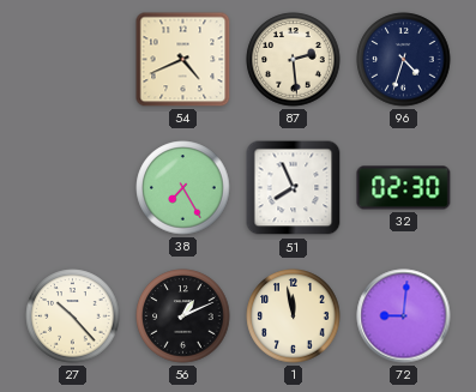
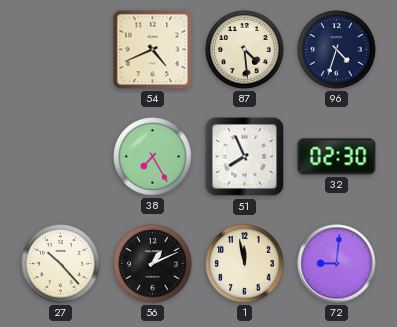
87: 2:29 -> 4:29 (245, 50)
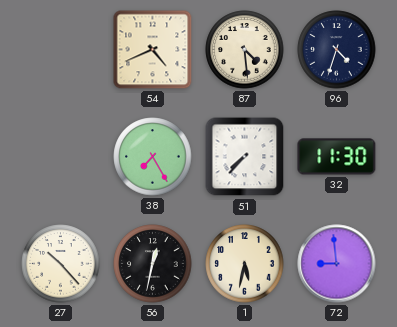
51: 7:56 -> 7:37 (245, 157)
32: 02:30 -> 11:30 (337, 157)
56: 1:11 -> 12:32 (153, 264)
1: 11:58 -> 5:32 (245, 264)
72: 9:01 -> 8:59 (337, 264)
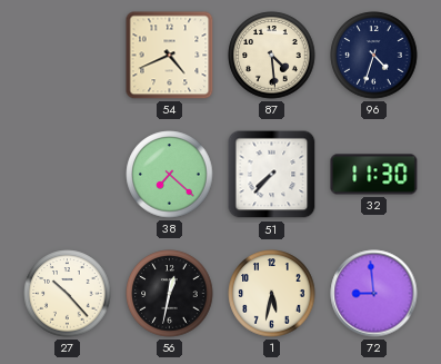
38: 7:25 -> 7:22 (170, 175)
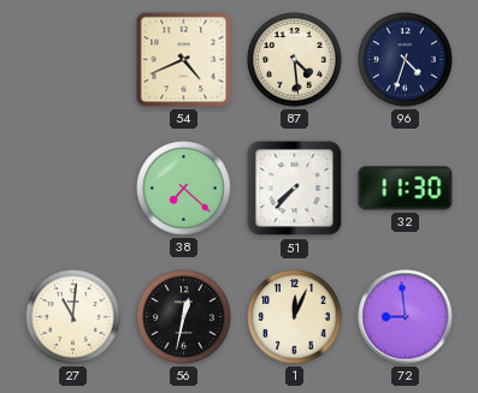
27: 10:23 -> 11:01 (73, 317)
1: 5:32 -> 12:04 (295, 317)
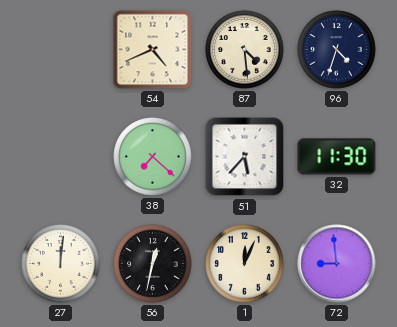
51: 7:37 -> 5:37 (245, 157)
27: 11:01 -> 12:01 (61, 264)
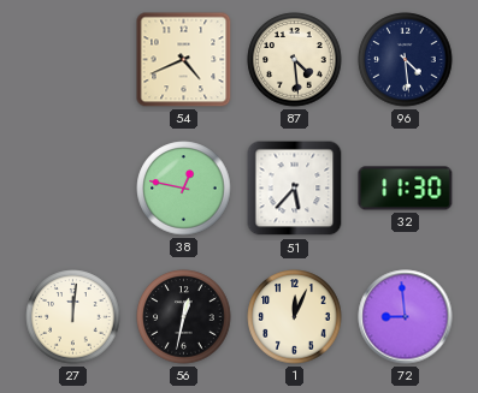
96: 4:33 -> 4:29 (406, 60)
38: 7:22 -> 12:47 (184, 189)
